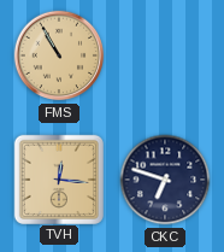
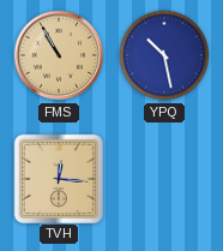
YPQ: none -> 10:28 (164, 55)
CKC: 6:48 -> none (165, 180)
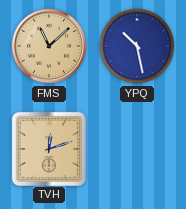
FMS: 10:55 -> 11:08 (49, 46)
TVH: 12:16 -> 12:12 (49, 148)
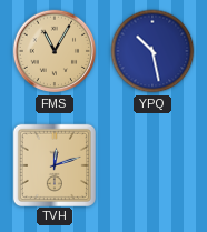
FMS: 11:08 -> 11:05 (55, 51)
